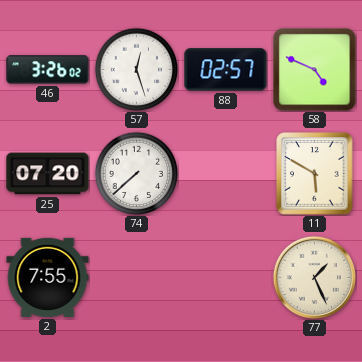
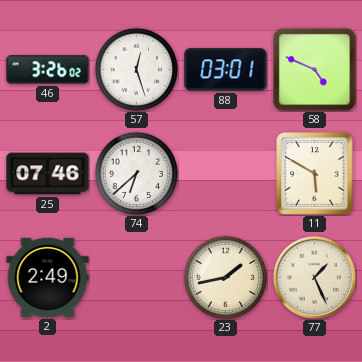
88: 02:57 -> 03:01 (226, 70)
25: 07:20 -> 07:46 (48, 174)
74: 7:38 -> 6:38 (136, 173)
2: 7:55 -> 2:49 (48, 277)
23: none -> 1:43 (225, 277)
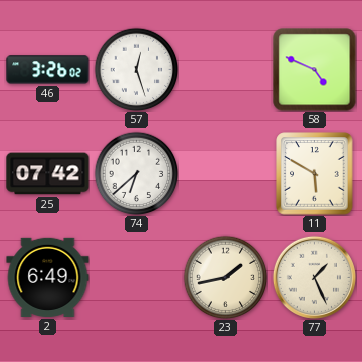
88: 03:01 -> none (226, 70)
25: 07:46 -> 07:42 (48, 174)
2: 2:49 -> 6:49 (48, 277)
